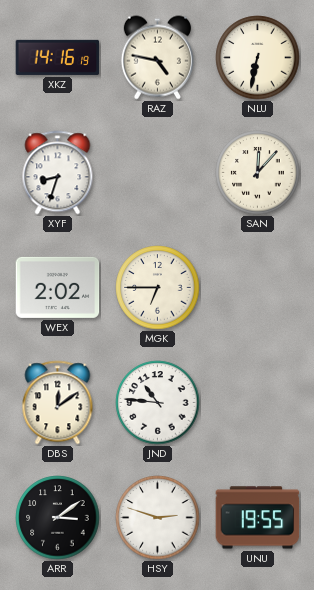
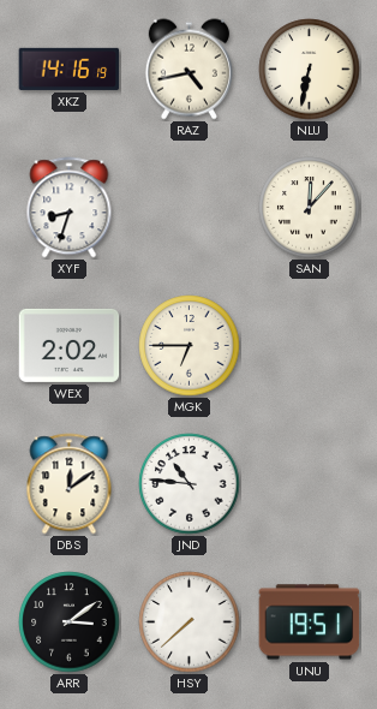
RAZ: 4:47 -> 4:43 (188, 70)
HSY: 2:48 -> 7:38 (190, 622)
UNU: 19:55 -> 19:51 (310, 622)
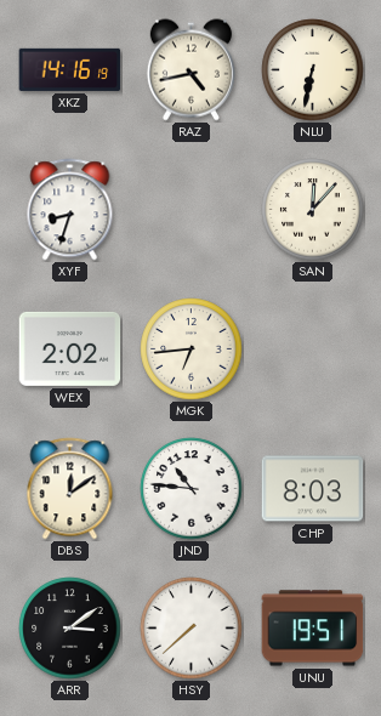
MGK: 6:45 -> 6:44 (192, 350)
CHP: none -> 8:03 (313, 489)
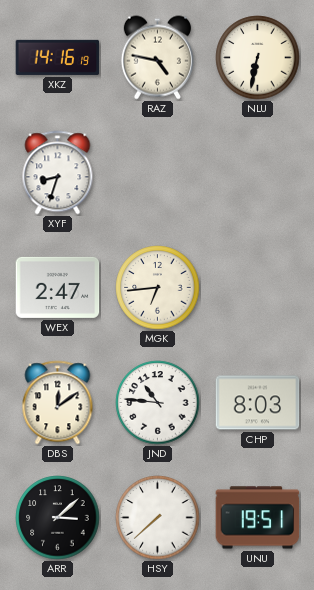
RAZ: 4:43 -> 4:47 (157, 58)
SAN: 12:07 -> none (313, 210)
WEX: 2:02 -> 2:47 (58, 287)
ARR: 3:09 -> 3:08 (58, 518)
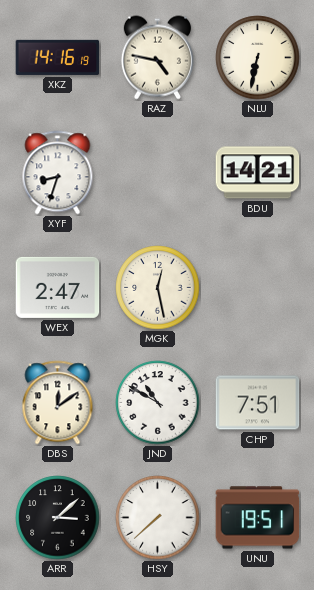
BDU: none -> 14:21 (258, 173)
MGK: 6:44 -> 12:28 (158, 288)
JND: 10:46 -> 10:50 (158, 403)
CHP: 8:03 -> 7:51 (258, 403)
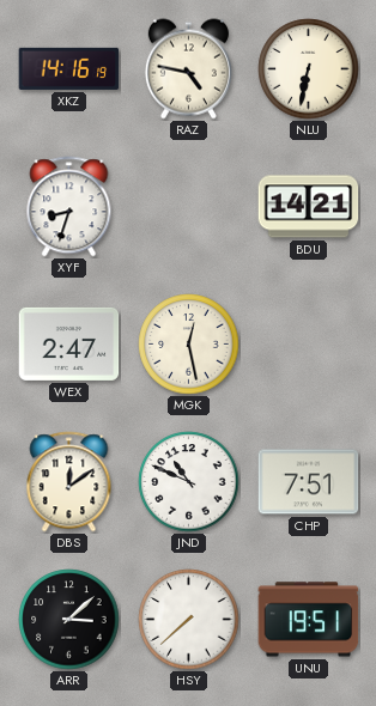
JND: 10:50 -> 10:49 (189, 482)
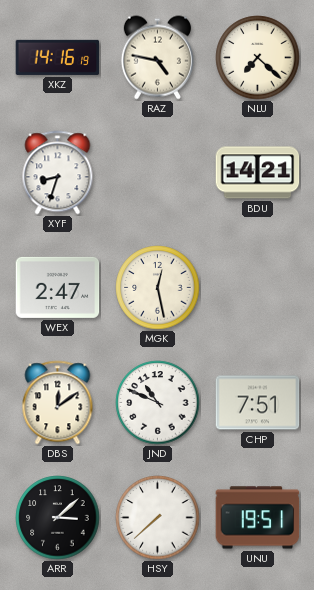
NLU: 6:32 -> 7:22 (258, 58)
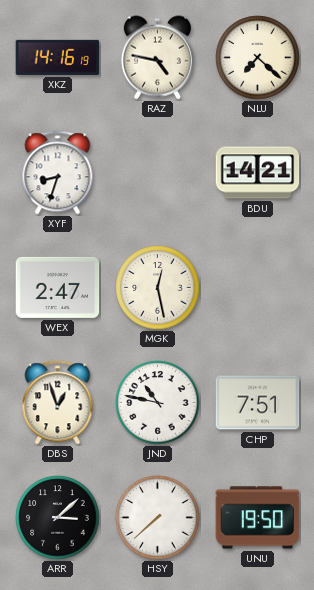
DBS: 12:09 -> 12:57 (58, 403)
JND: 10:49 -> 10:47 (158, 403)
UNU: 19:51 -> 19:50 (258, 518)
